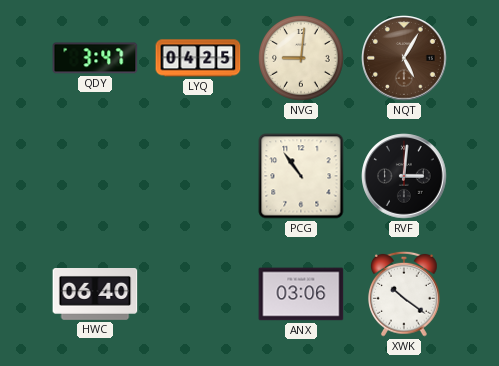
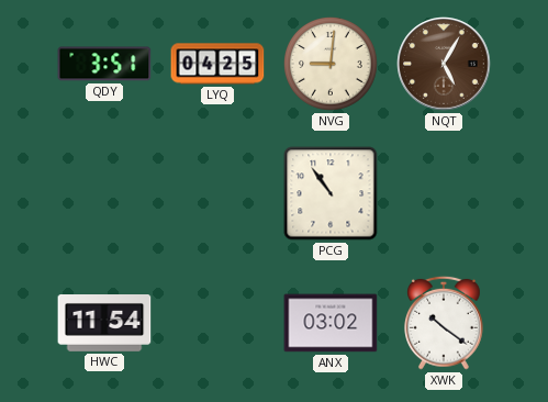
QDY: 3:47 -> 3:51 (104, 64)
RVF: 3:01 -> none (404, 176)
HWC: 06:40 -> 11:54 (104, 324)
ANX: 03:06 -> 03:02 (331, 323)
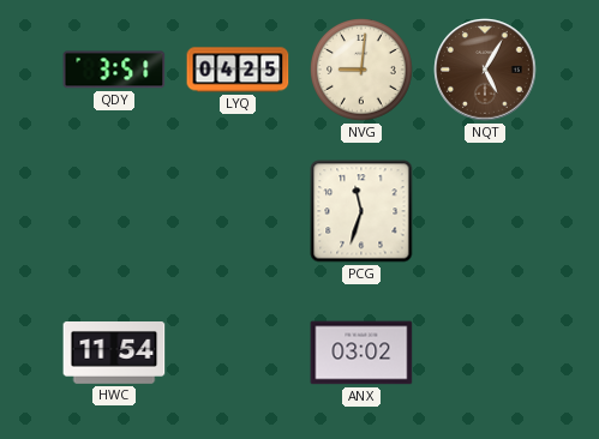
PCG: 10:54 -> 11:33 (361, 211)
XWK: 10:21 -> none (445, 323)
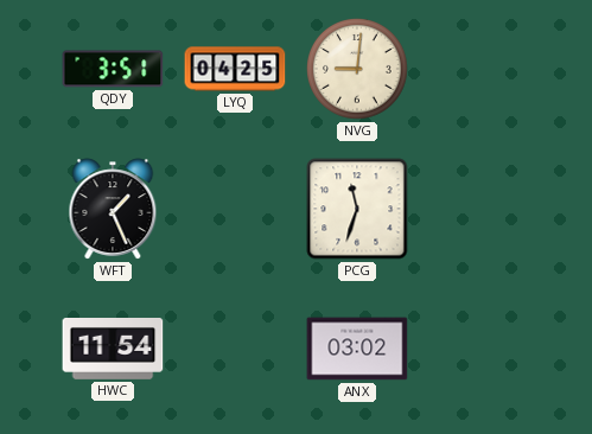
NQT: 5:05 -> none (485, 70)
WFT: none -> 1:26 (113, 209)
